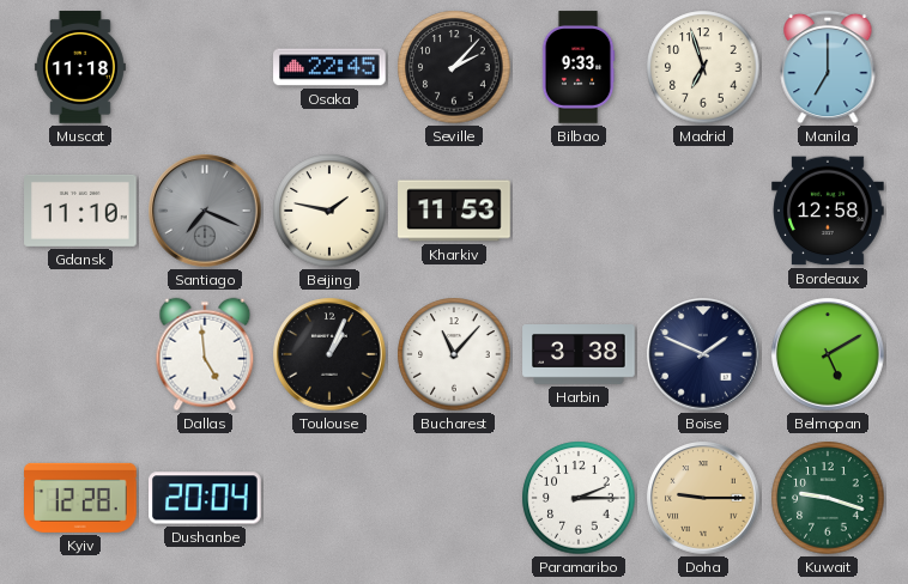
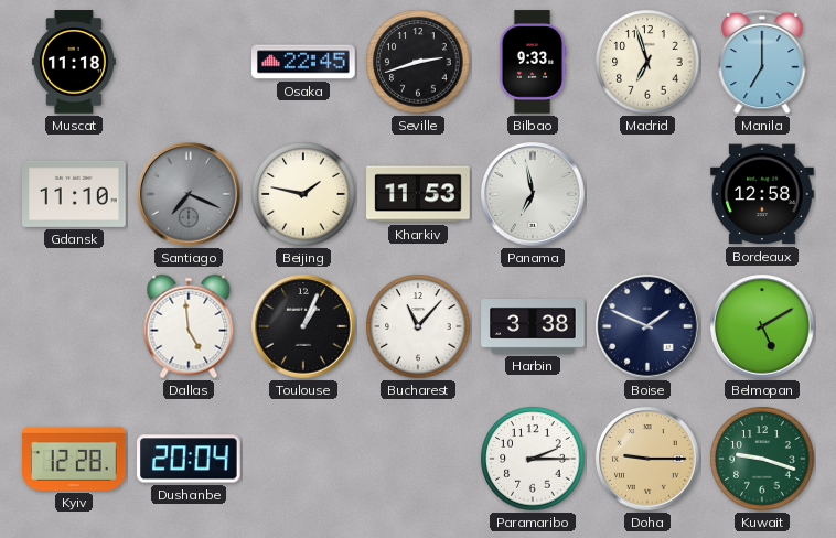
Seville: 2:07 -> 2:42 (418, 62)
Panama: none -> 6:58 (533, 194)
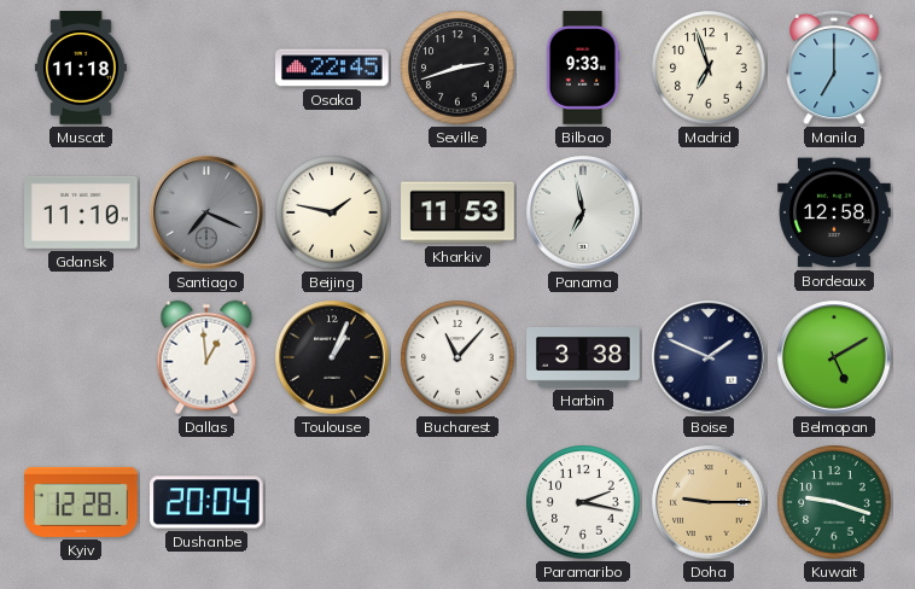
Dallas: 4:59 -> 12:59 (206, 357)
Paramaribo: 2:15 -> 2:17 (583, 502)
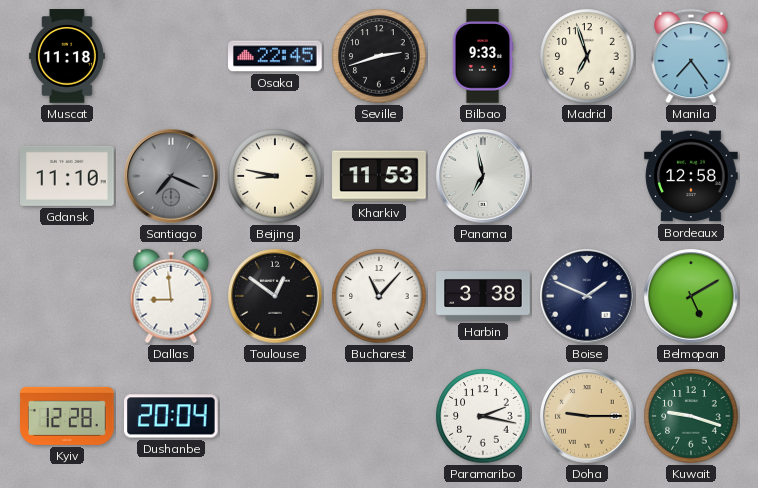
Manila: 7:00 -> 7:24 (691, 56)
Beijing: 1:47 -> 8:47 (275, 176)
Dallas: 12:59 -> 8:59 (171, 296)
Toulouse: 1:04 -> 12:51 (275, 296)
